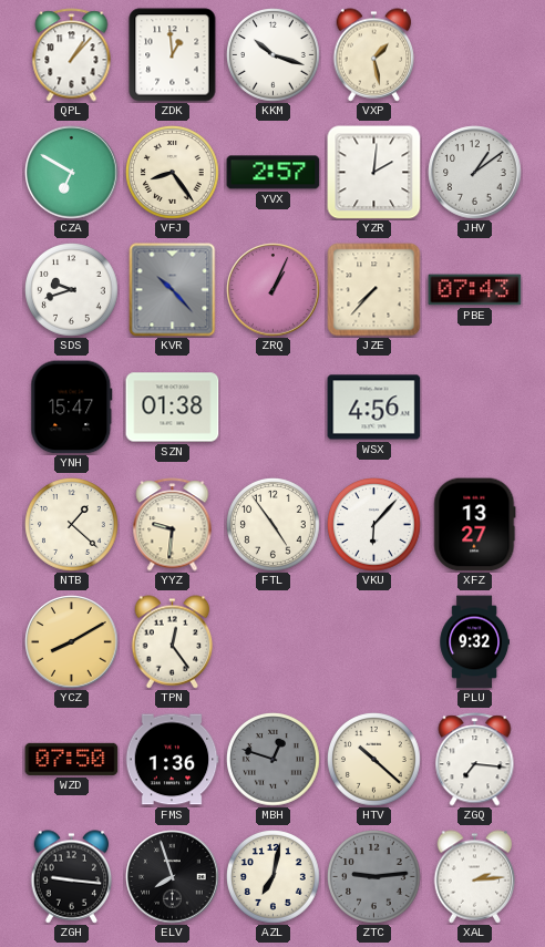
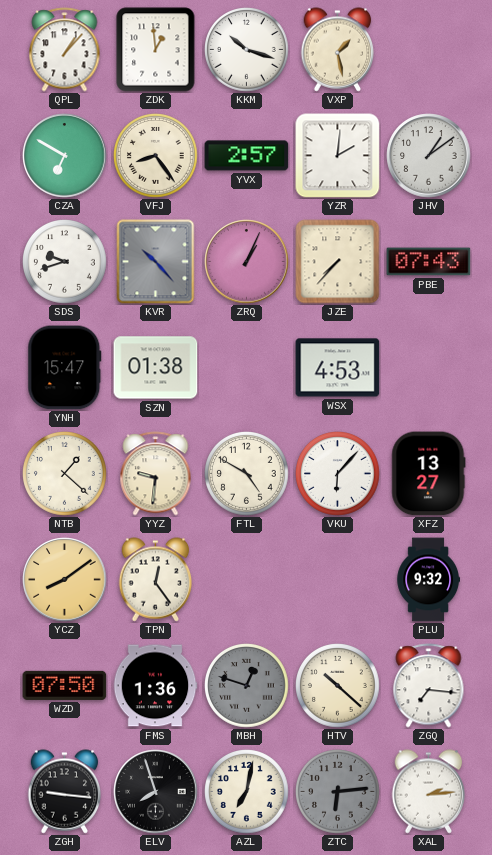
WSX: 4:56 -> 4:53 (338, 368)
FTL: 4:54 -> 4:50 (247, 474)
YCZ: 8:10 -> 8:09 (65, 580)
ZTC: 9:14 -> 6:14 (338, 792)
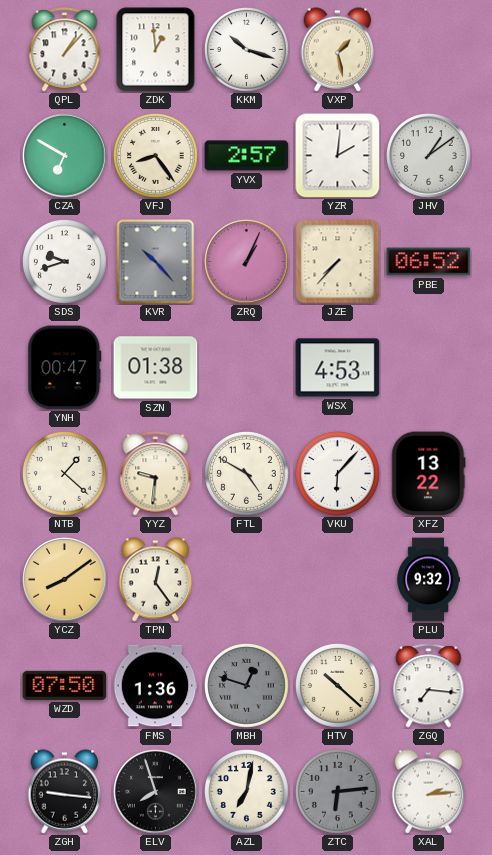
PBE: 07:43 -> 06:52 (429, 262)
YNH: 15:47 -> 00:47 (65, 368)
XFZ: 13:27 -> 13:22 (429, 474)
